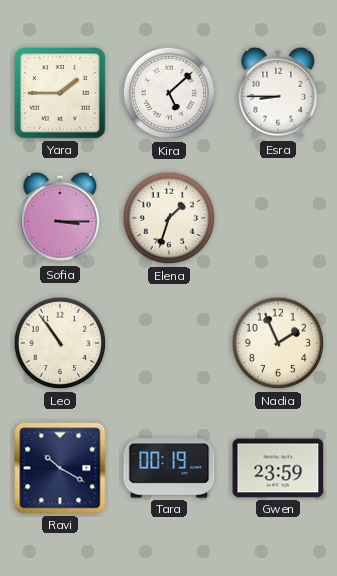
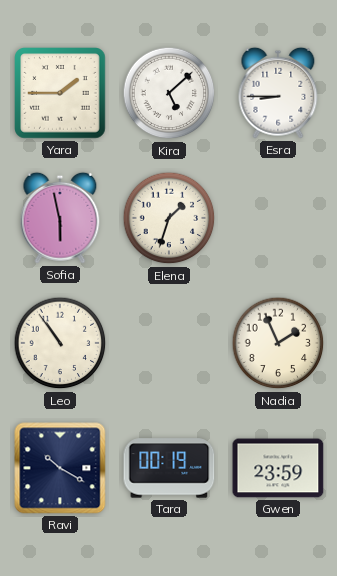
Sofia: 3:15 -> 5:58 (60, 218)
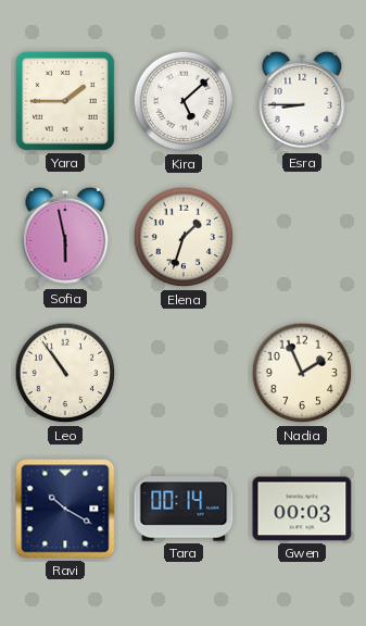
Tara: 00:19 -> 00:14 (184, 509)
Gwen: 23:59 -> 00:03 (302, 509)
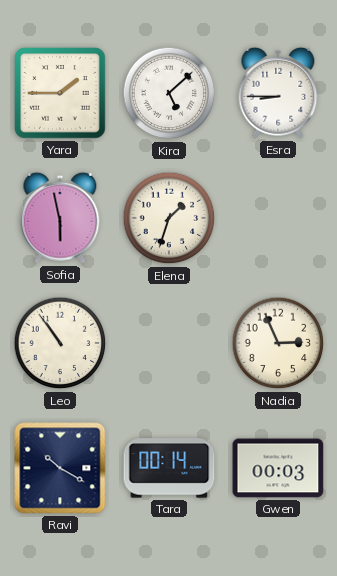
Nadia: 1:56 -> 2:56 (278, 343)
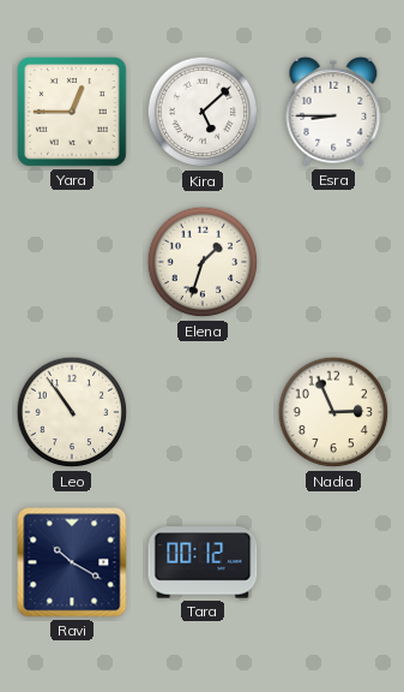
Yara: 1:45 -> 12:45 (73, 113)
Sofia: 5:58 -> none (60, 218)
Tara: 00:14 -> 00:12 (203, 562)
Gwen: 00:03 -> none (278, 468)
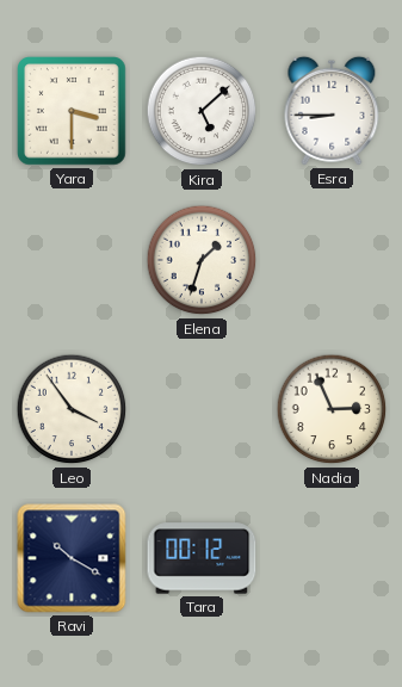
Yara: 12:45 -> 3:30 (73, 112)
Leo: 10:54 -> 3:54 (72, 409)
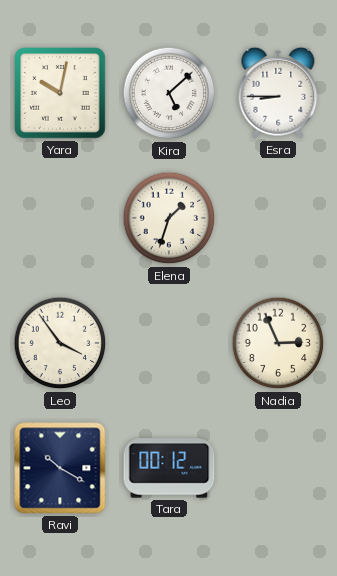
Yara: 3:30 -> 10:02 (61, 94)
